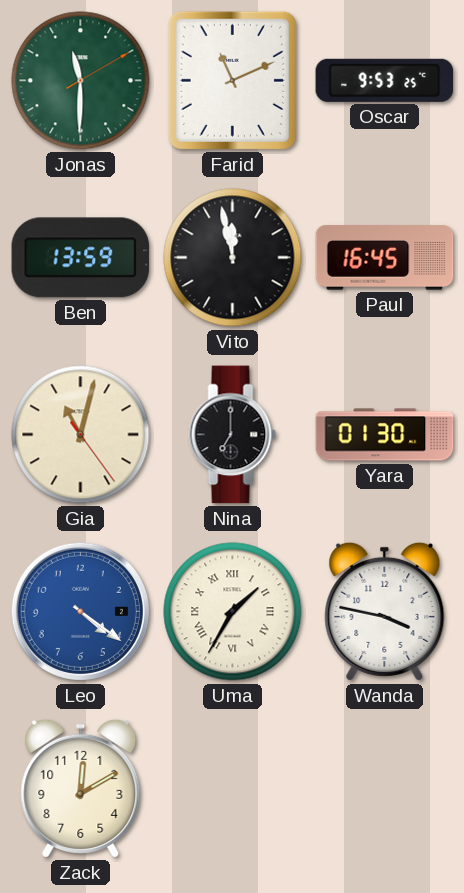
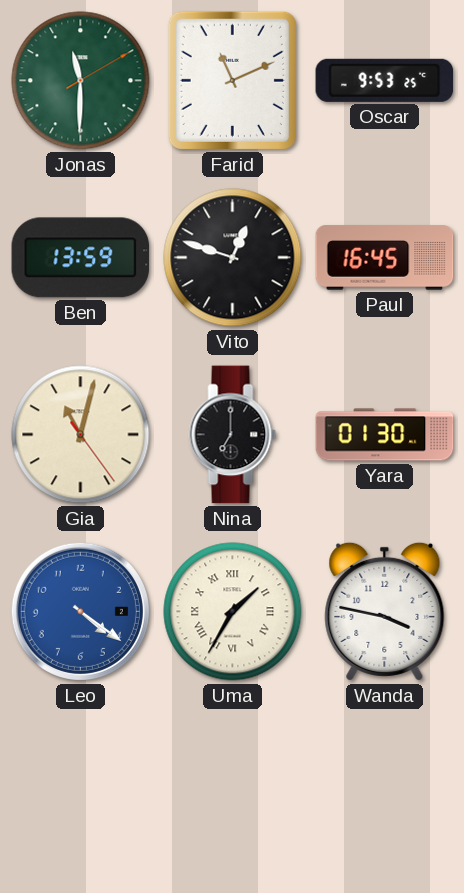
Vito: 11:58 -> 12:48 (233, 258)
Zack: 12:10 -> none (81, 788)
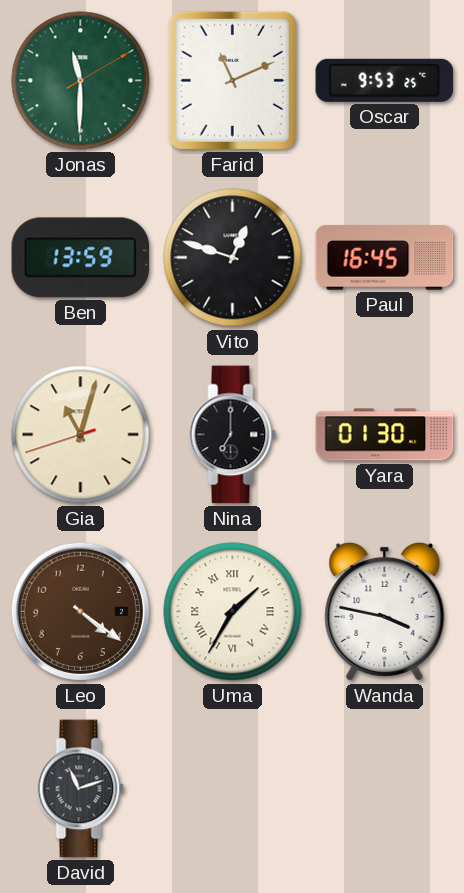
Gia: 11:02:24 -> 11:02:42 (81, 435)
Leo dial: blue -> brown (80, 611)
David: none -> 11:12 (81, 789)
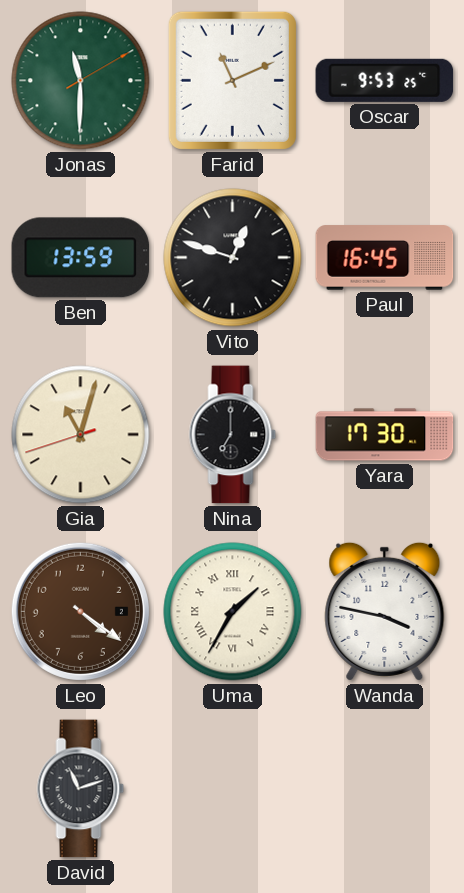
Yara: 01:30 -> 17:30 (385, 435)
